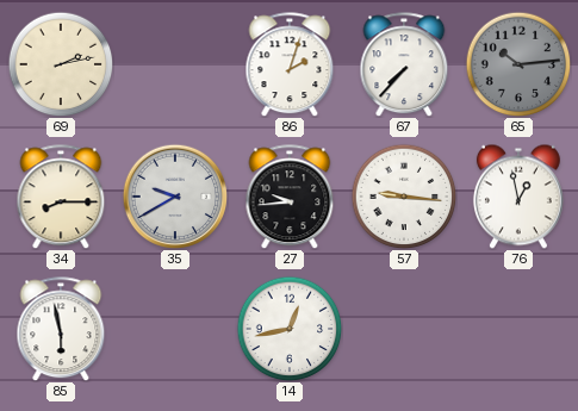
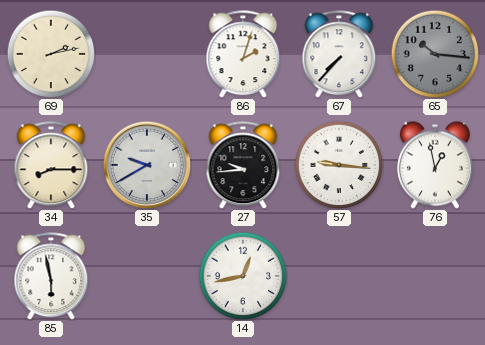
65: 10:14 -> 10:16 (435, 54)
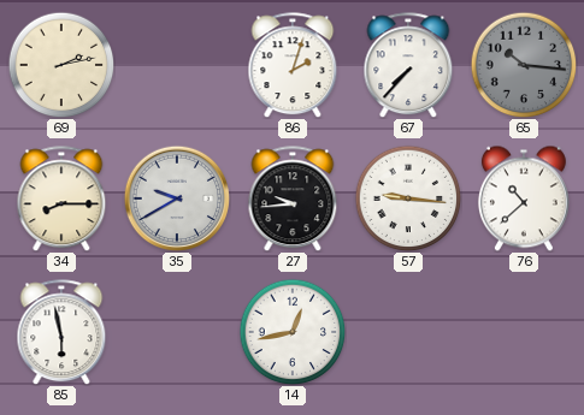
76: 12:58 -> 10:38 (524, 198)
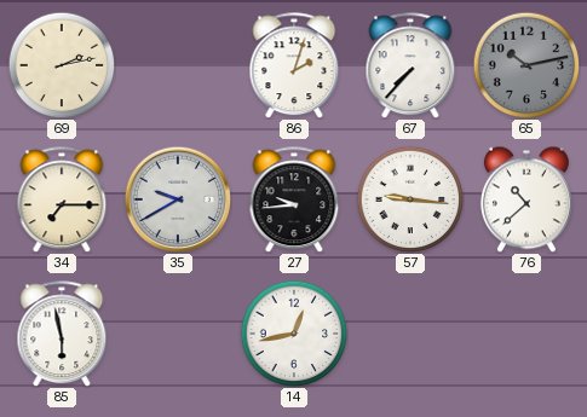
65: 10:16 -> 10:13 (526, 65)
34: 8:15 -> 7:15 (62, 199)
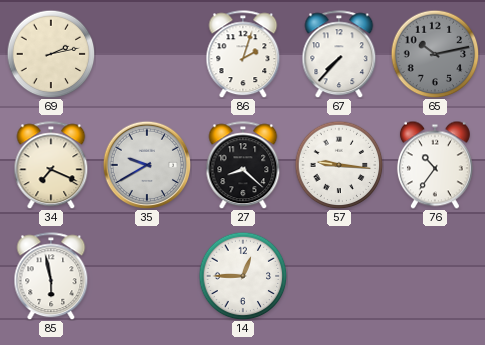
34: 7:15 -> 7:19 (51, 165)
27: 9:44 -> 8:22 (243, 165)
76: 10:38 -> 10:36 (435, 165)
14: 12:43 -> 12:45 (243, 276)
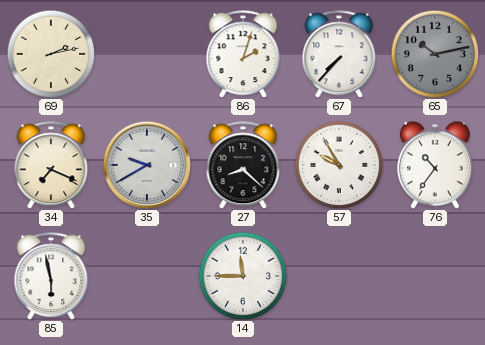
57: 9:16 -> 9:55 (339, 165)
14: 12:45 -> 11:45 (243, 276)
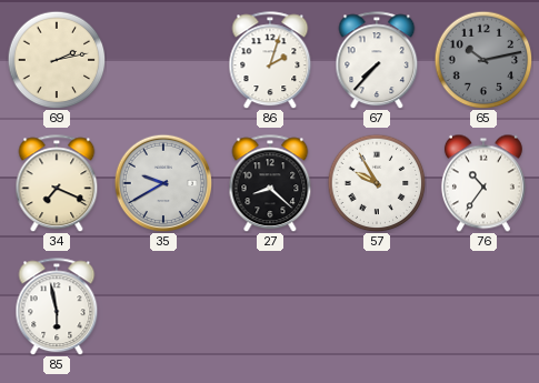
14: 11:45 -> none (243, 276)
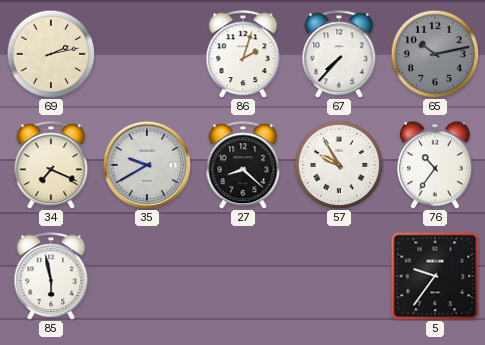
5: none -> 9:36 (435, 276)
